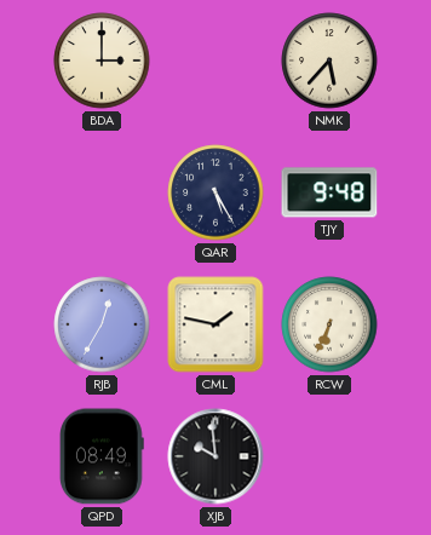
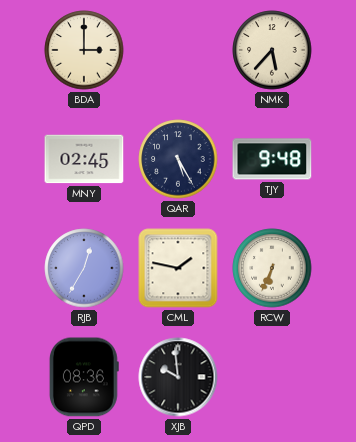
MNY: none -> 02:45 (84, 159)
QPD: 08:49 -> 08:36 (84, 377)
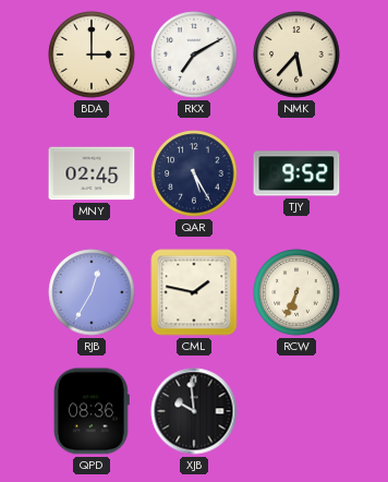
RKX: none -> 7:10 (194, 55)
TJY: 9:48 -> 9:52 (296, 173)
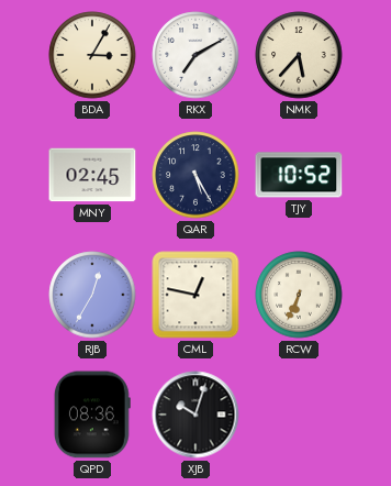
BDA: 3:00 -> 3:05 (92, 55)
TJY: 9:52 -> 10:52 (299, 175)
CML: 1:47 -> 12:47 (195, 295)
XJB: 9:59 -> 10:03 (195, 415)
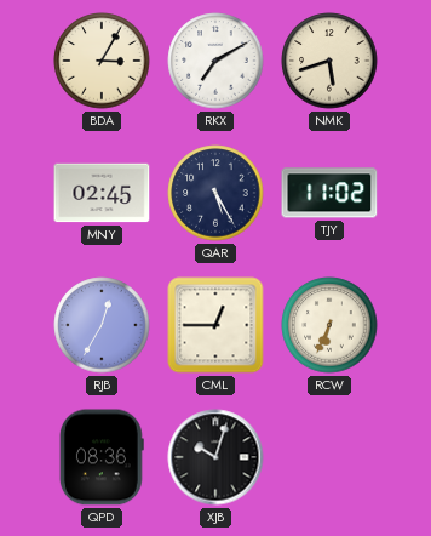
NMK: 5:37 -> 5:42 (329, 61)
TJY: 10:52 -> 11:02 (329, 193)
CML: 12:47 -> 12:45 (215, 325)
